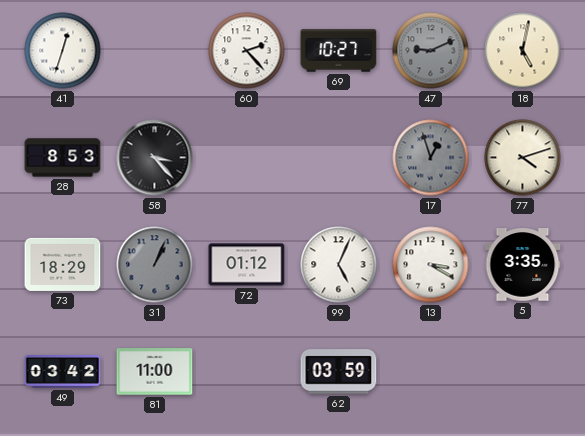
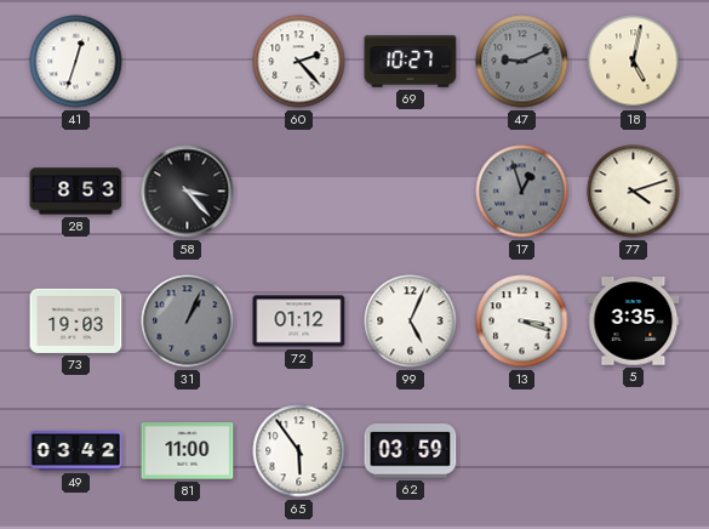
73: 18:29 -> 19:03 (76, 320)
13: 3:20 -> 3:18 (522, 322)
65: none -> 5:54 (299, 451)
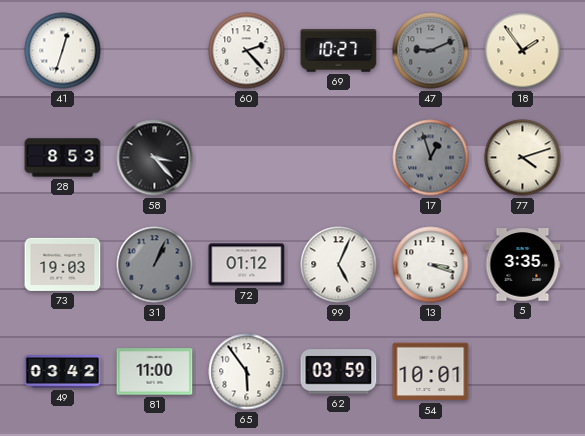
18: 5:02 -> 1:54 (523, 51)
54: none -> 10:01 (431, 372)
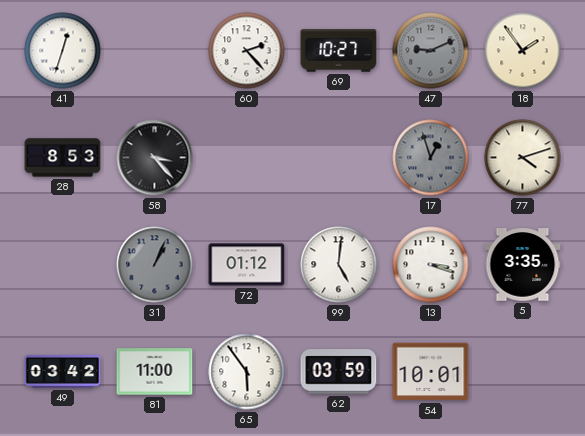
73: 19:03 -> none (63, 264)
99: 5:04 -> 5:01 (339, 265)
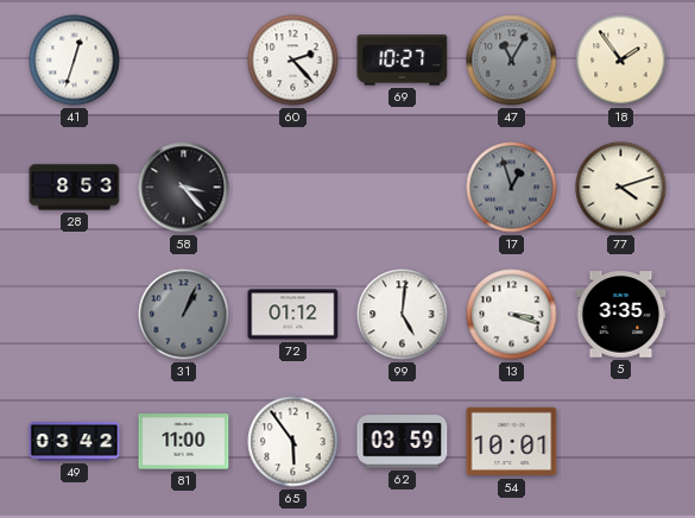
47: 9:11 -> 11:05 (512, 61)
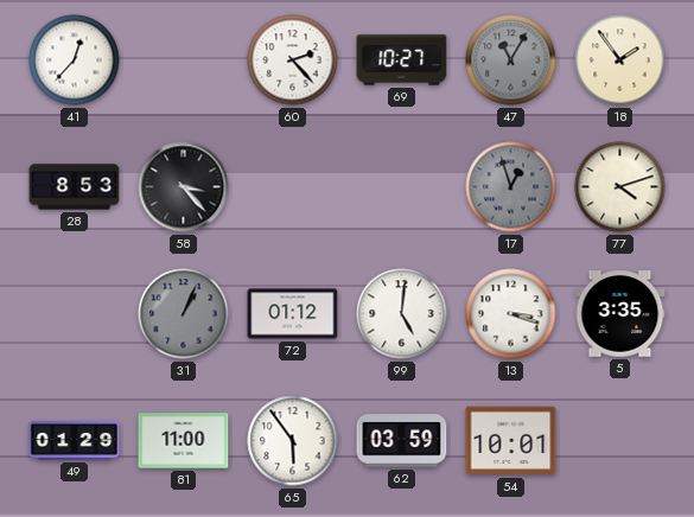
41: 12:33 -> 12:37 (75, 60)
49: 03:42 -> 01:29 (75, 441)
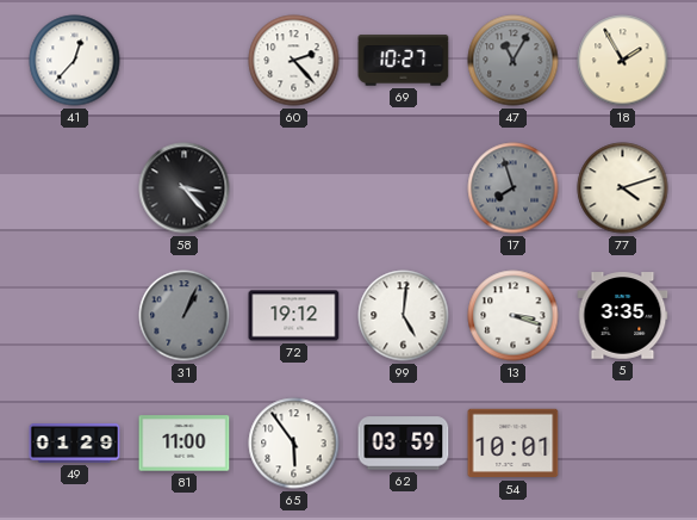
18: 1:54 -> 1:55 (623, 61)
28: 8:53 -> none (75, 187)
17: 12:57 -> 7:57 (514, 188)
72: 01:12 -> 19:12 (294, 316)
